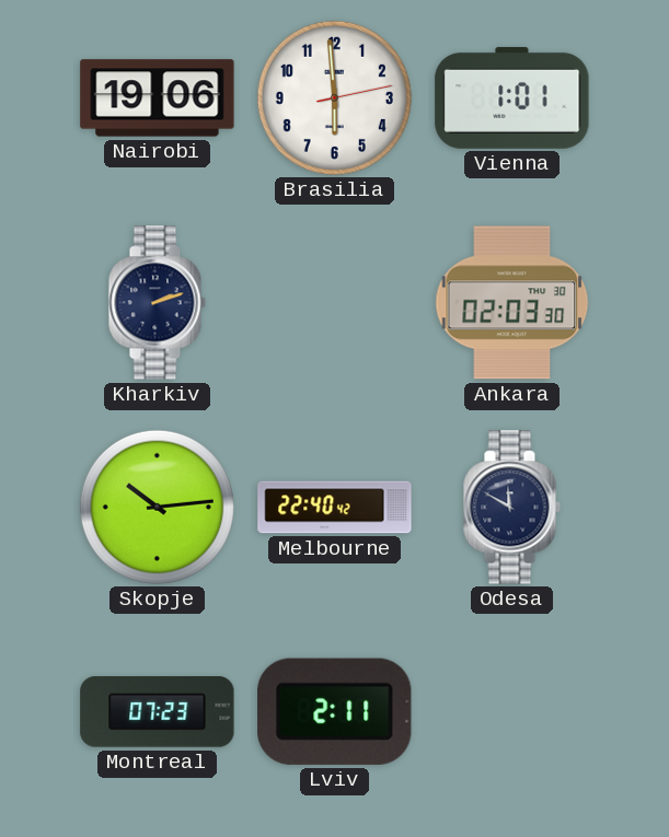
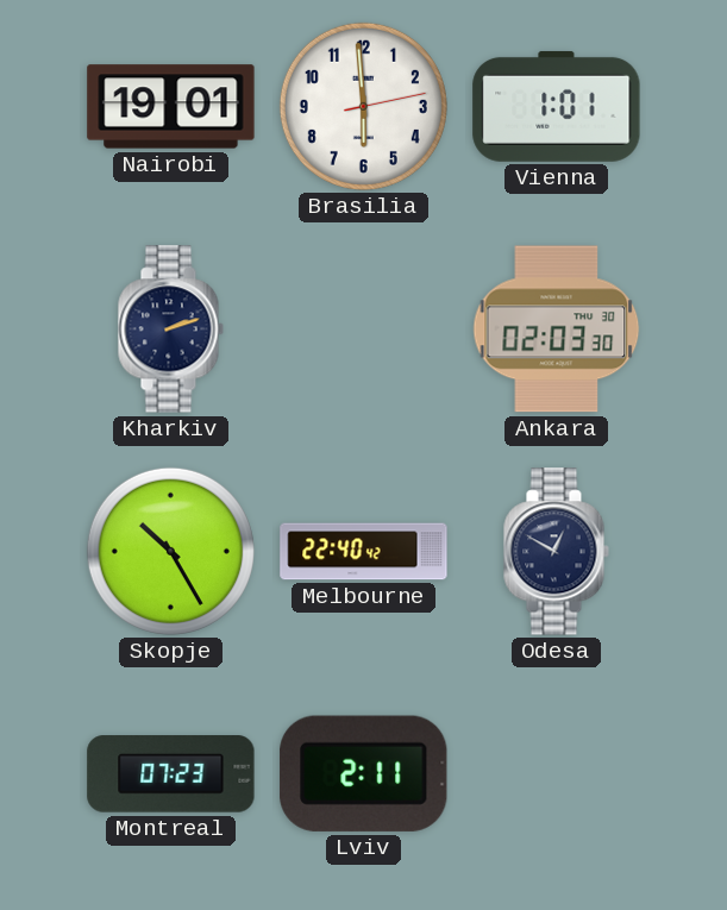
Nairobi: 19:06 -> 19:01 (171, 107)
Skopje: 10:14 -> 10:25 (170, 551)
Odesa: 11:50 -> 12:50 (556, 552)
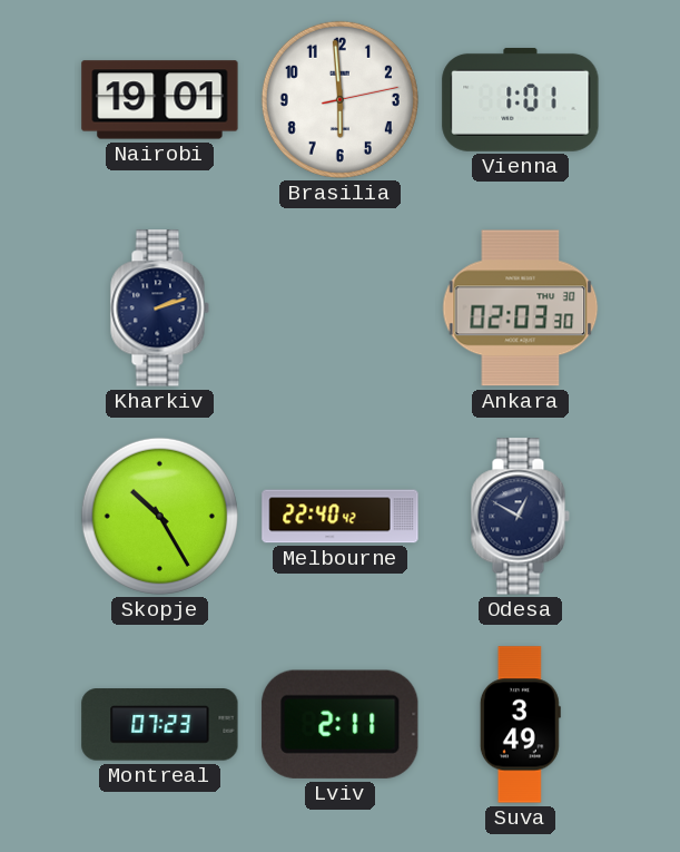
Suva: none -> 3:49 (520, 725)
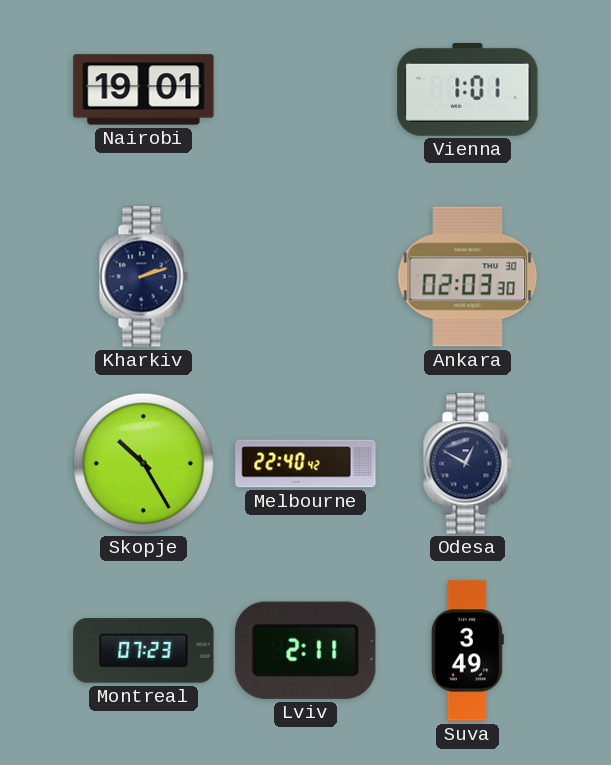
Brasilia: 5:59 -> none (339, 99)
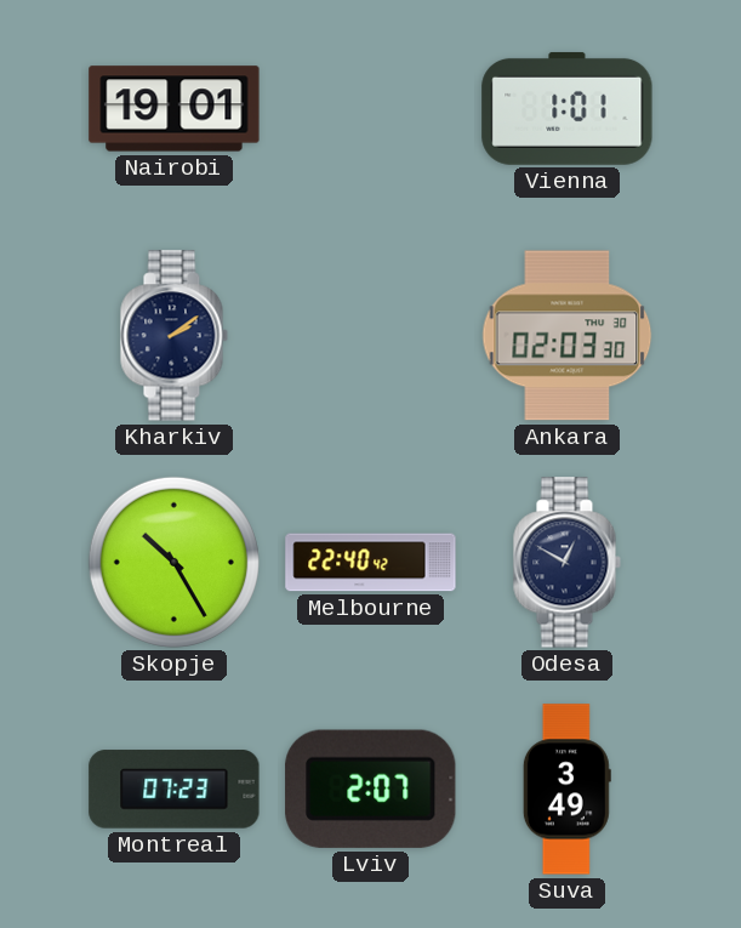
Kharkiv: 2:12 -> 2:09 (173, 336)
Lviv: 2:11 -> 2:07 (371, 788)
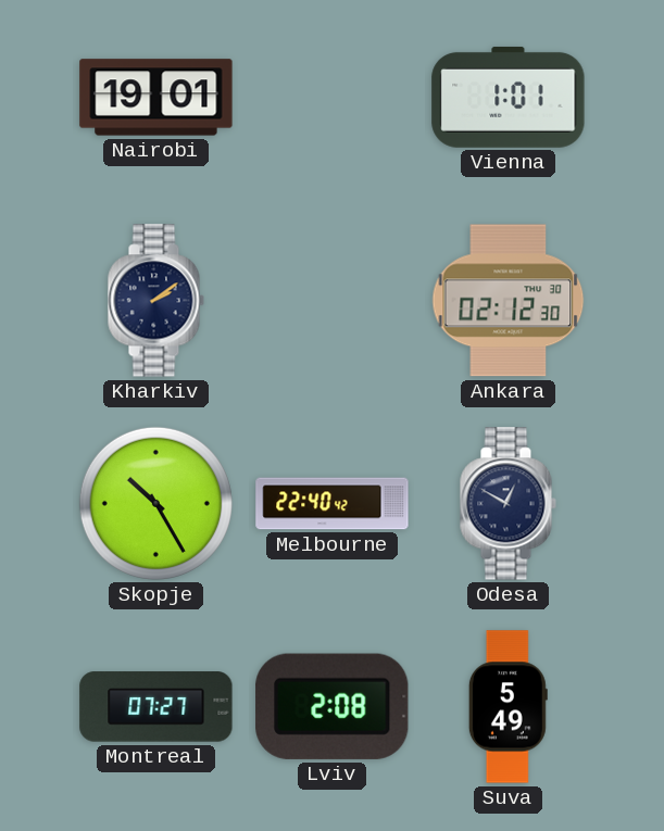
Ankara: 02:03 -> 02:12 (509, 301)
Montreal: 07:23 -> 07:27 (156, 707)
Lviv: 2:07 -> 2:08 (333, 706)
Suva: 3:49 -> 5:49 (508, 707)
